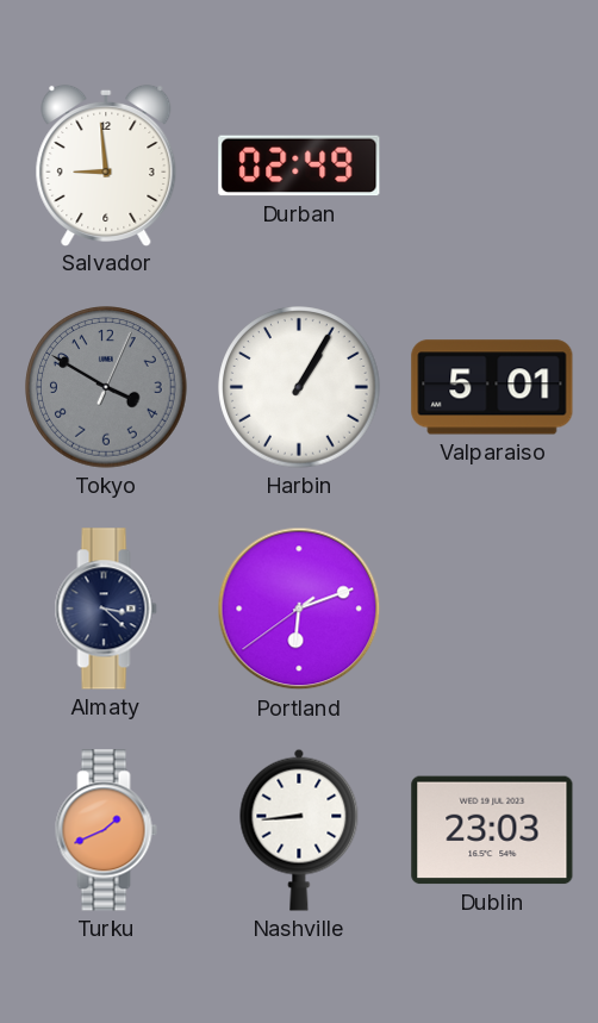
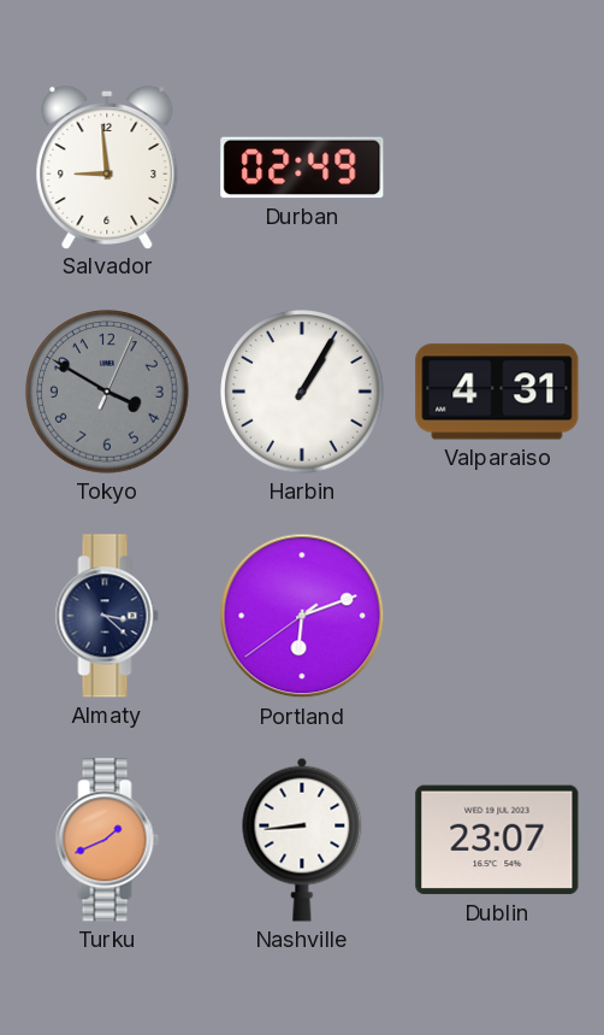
Valparaiso: 5:01 -> 4:31 (497, 392)
Dublin: 23:03 -> 23:07 (497, 840)
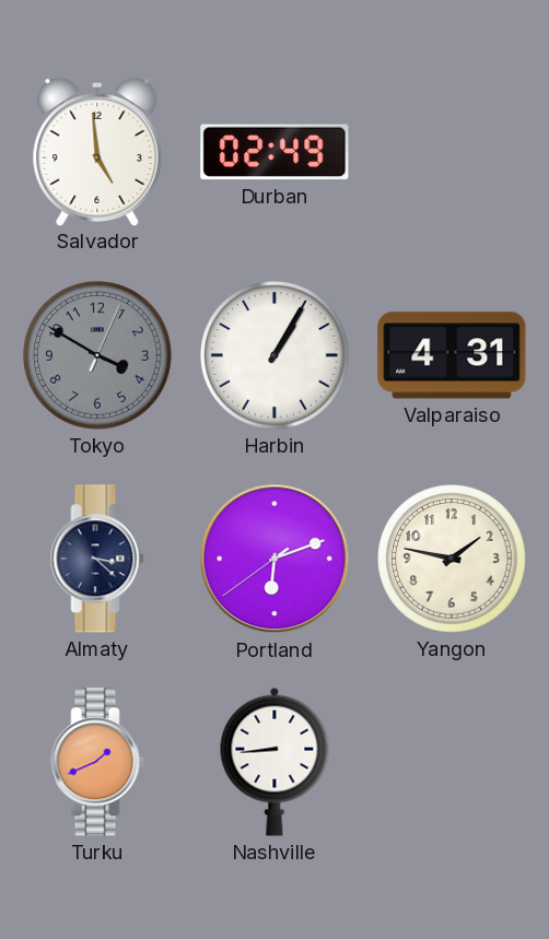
Salvador: 8:59 -> 4:59 (97, 151)
Yangon: none -> 1:47 (452, 559)
Dublin: 23:07 -> none (497, 840)
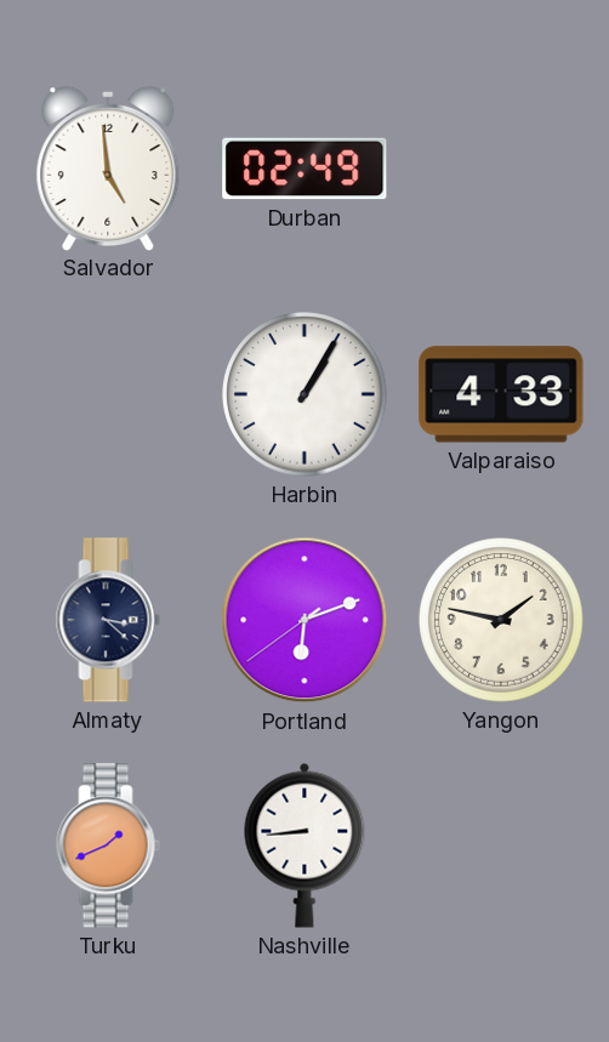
Tokyo: 3:50 -> none (97, 355)
Valparaiso: 4:31 -> 4:33 (501, 394)
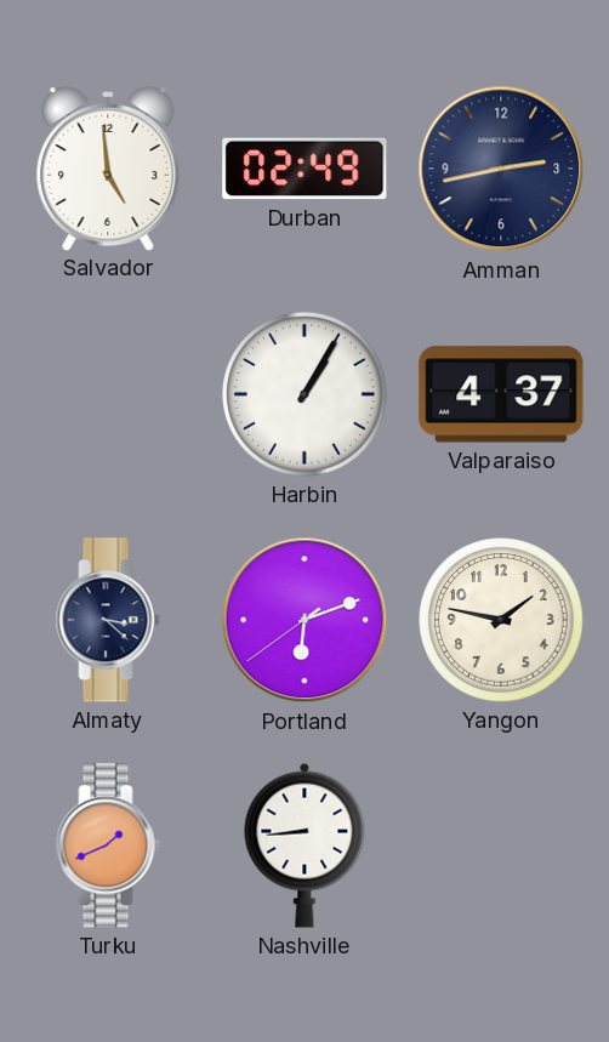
Amman: none -> 2:43 (501, 169)
Valparaiso: 4:33 -> 4:37 (501, 394)
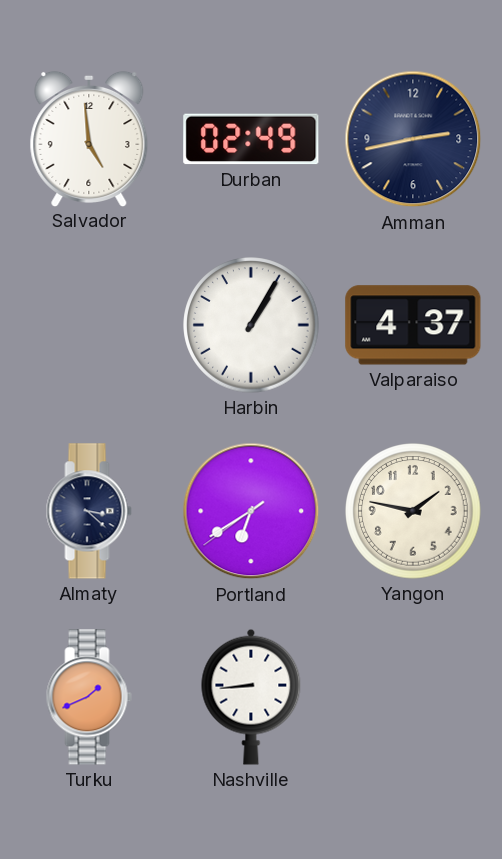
Portland: 6:11 -> 6:39 (251, 511)
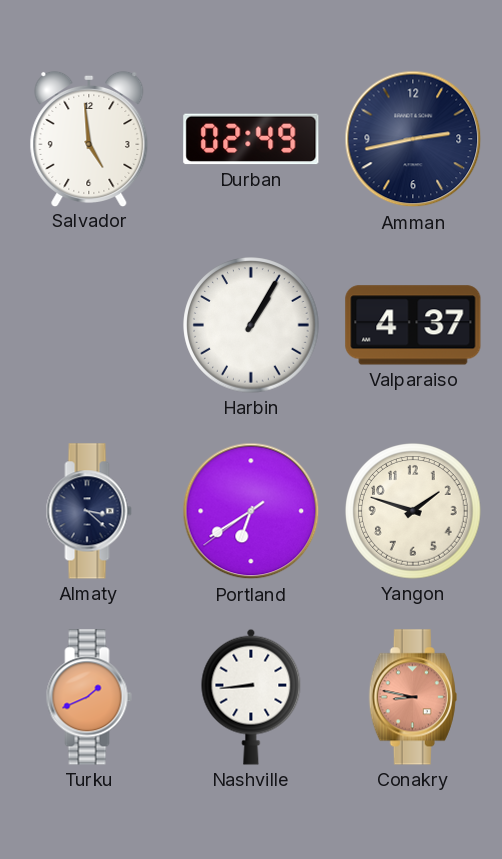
Yangon: 1:47 -> 1:48 (413, 511)
Conakry: none -> 8:47 (413, 697)
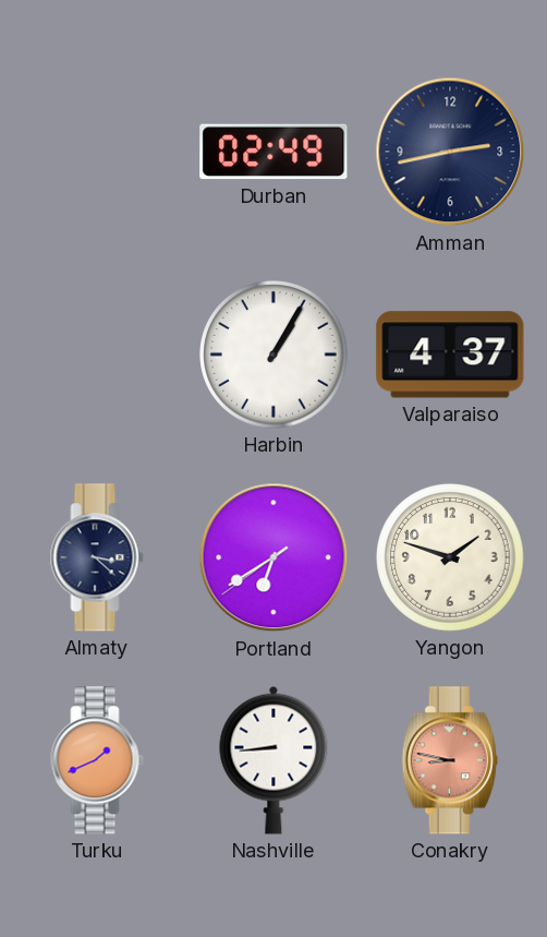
Salvador: 4:59 -> none (89, 138)
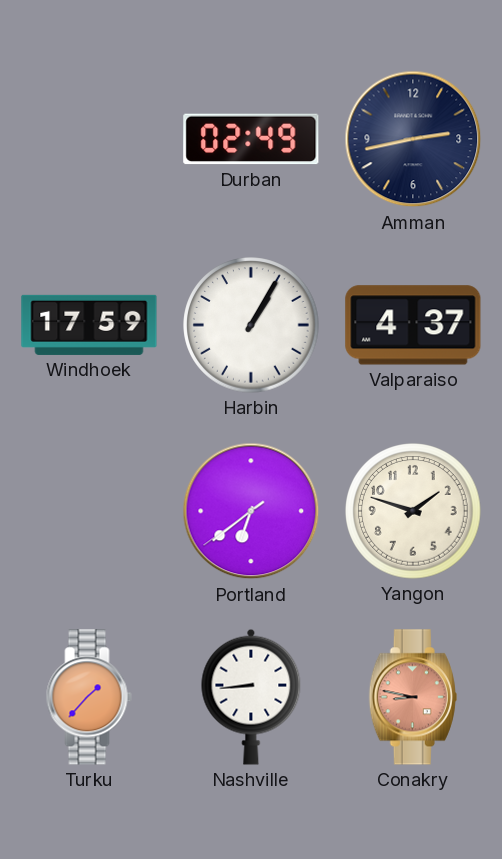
Windhoek: none -> 17:59 (89, 325)
Almaty: 3:22 -> none (97, 557)
Portland: 6:39 -> 6:38 (251, 511)
Turku: 1:41 -> 1:37 (89, 697)
